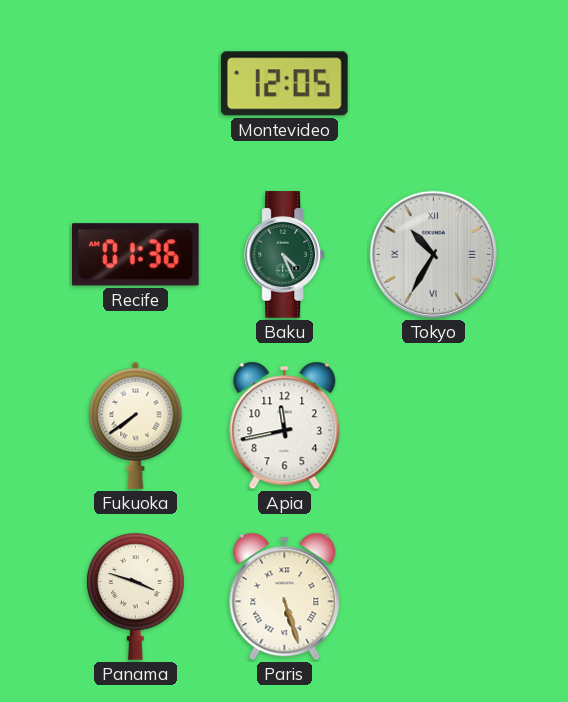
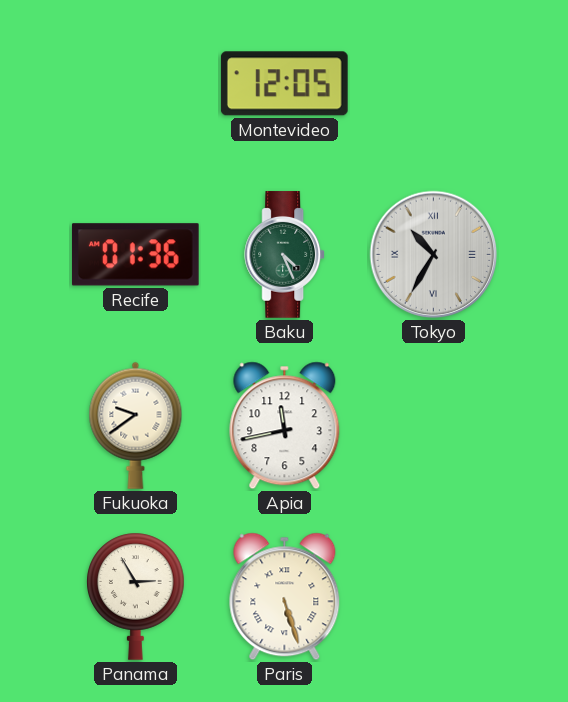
Fukuoka: 7:39 -> 9:39 (136, 425)
Panama: 3:48 -> 2:55 (136, 596)
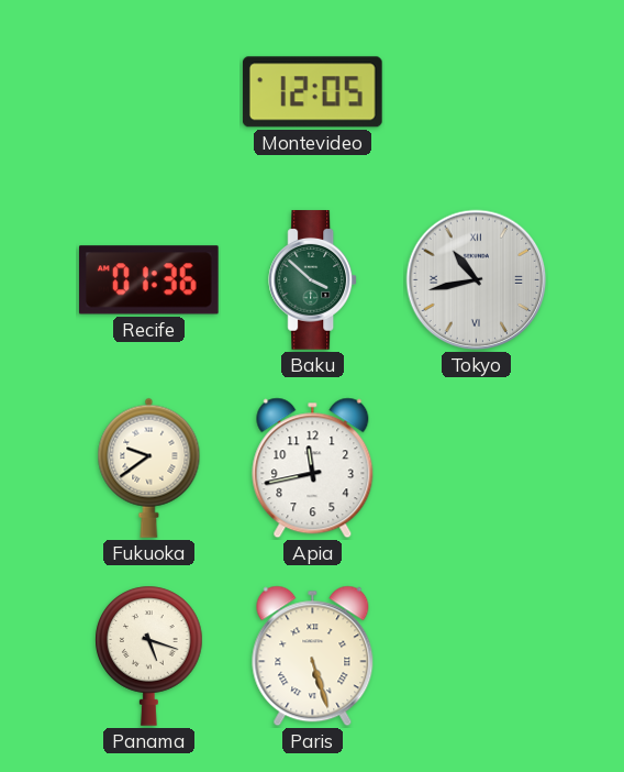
Baku: 4:26 -> 3:52 (313, 280)
Tokyo: 10:35 -> 10:43 (477, 280)
Panama: 2:55 -> 5:18 (149, 655)
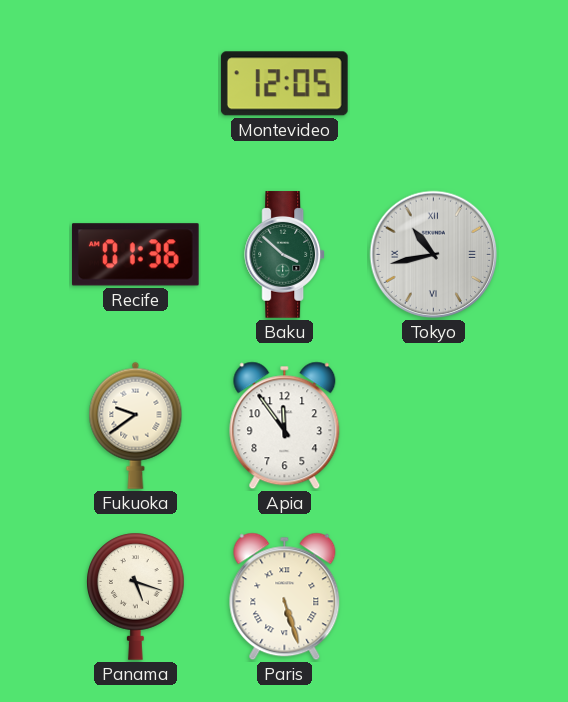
Apia: 11:43 -> 11:54 (285, 426)
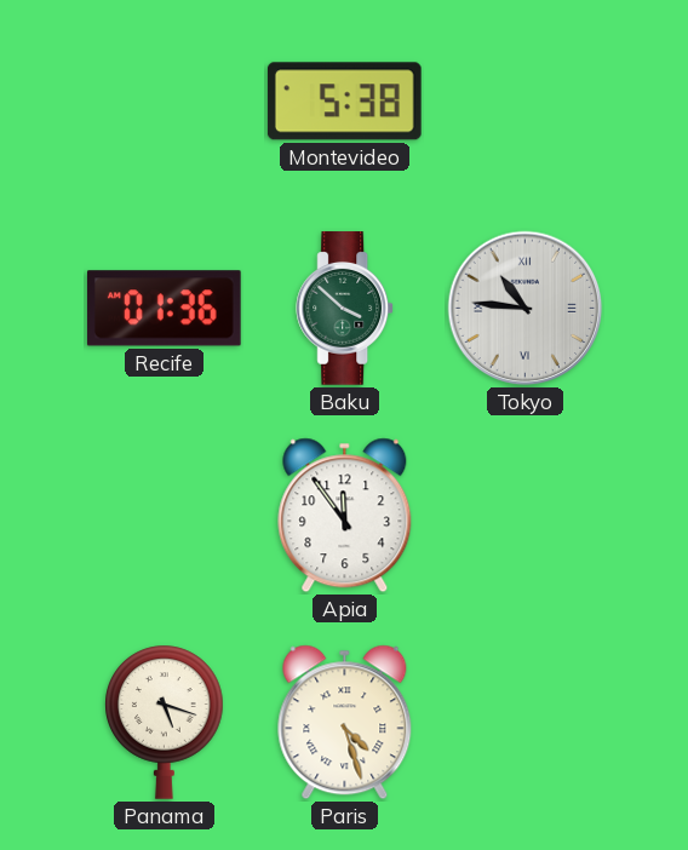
Montevideo: 12:05 -> 5:38 (344, 102)
Tokyo: 10:43 -> 10:46 (526, 309)
Fukuoka: 9:39 -> none (136, 425)
Paris: 5:27 -> 4:27 (345, 723)
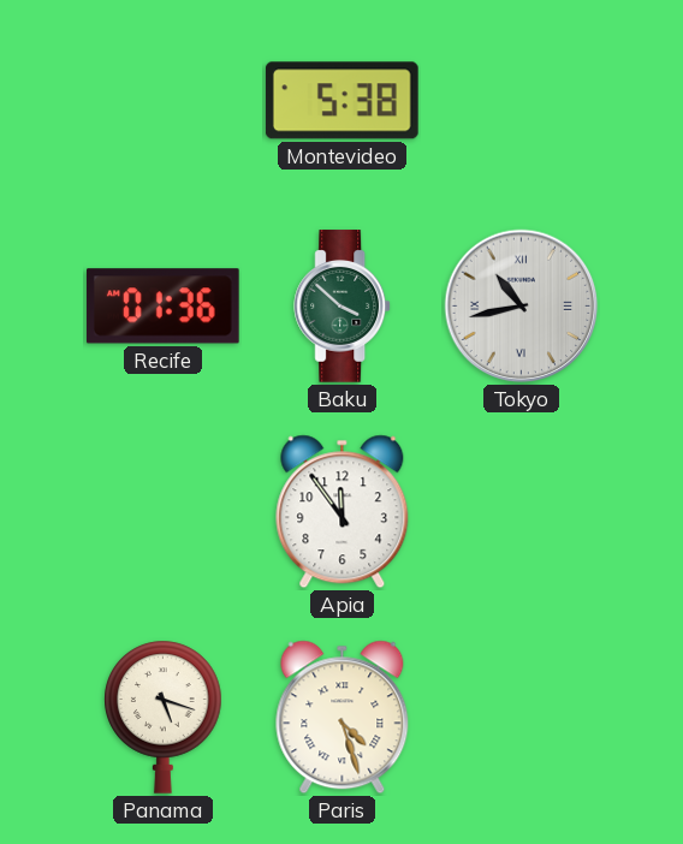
Tokyo: 10:46 -> 10:43 (522, 307)
